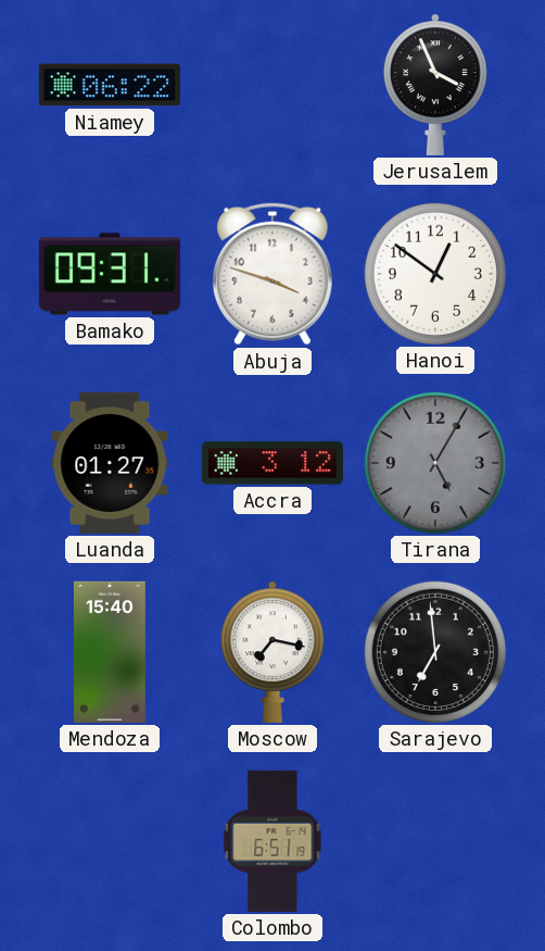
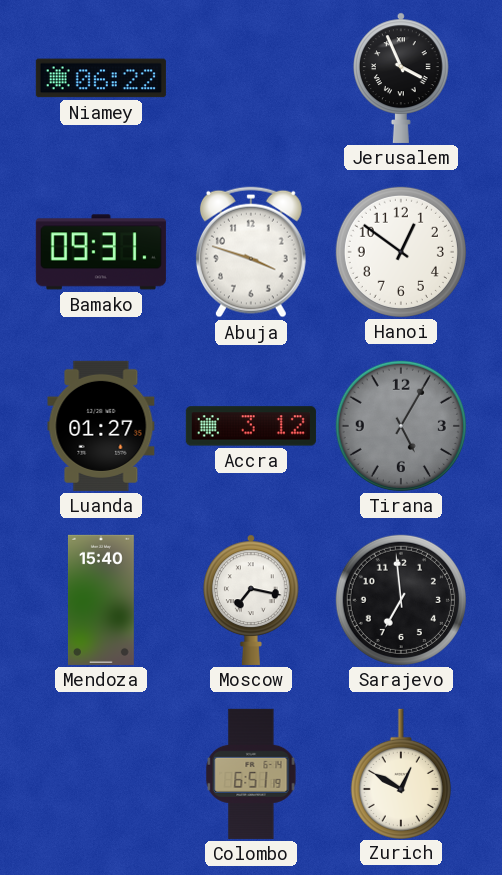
Zurich: none -> 12:50 (401, 773)
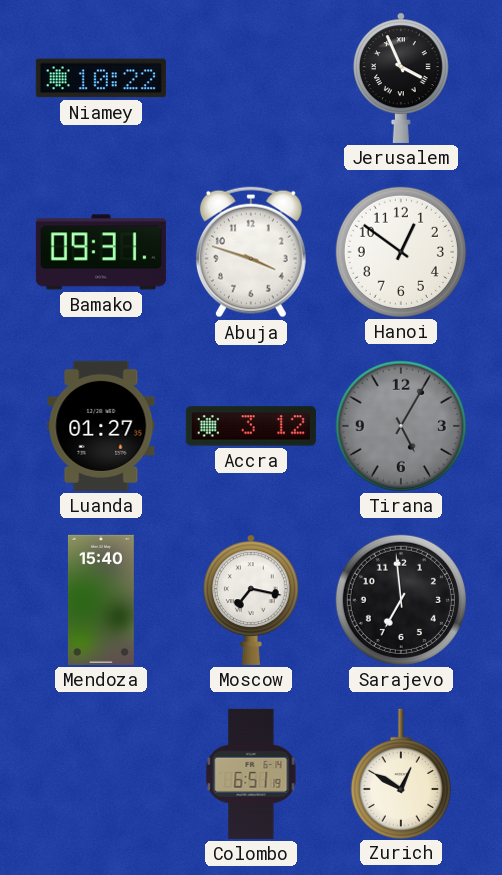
Niamey: 06:22 -> 10:22 (101, 78)
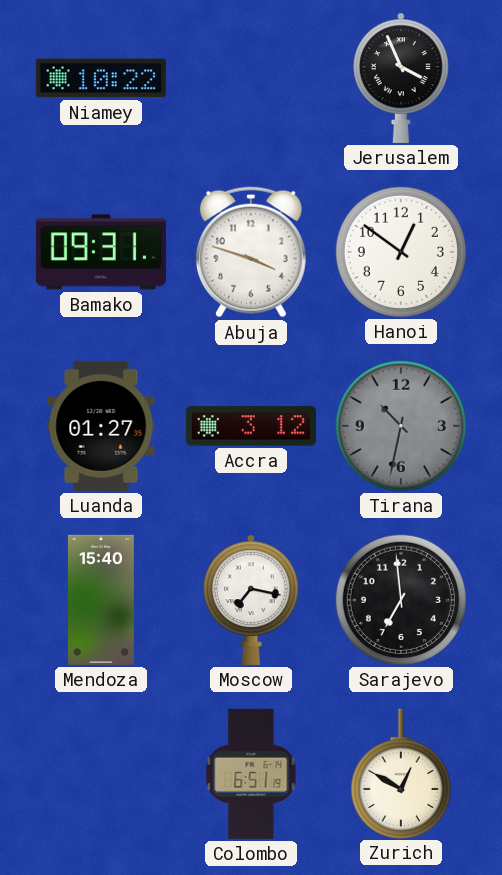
Tirana: 5:05 -> 10:32 (401, 426)
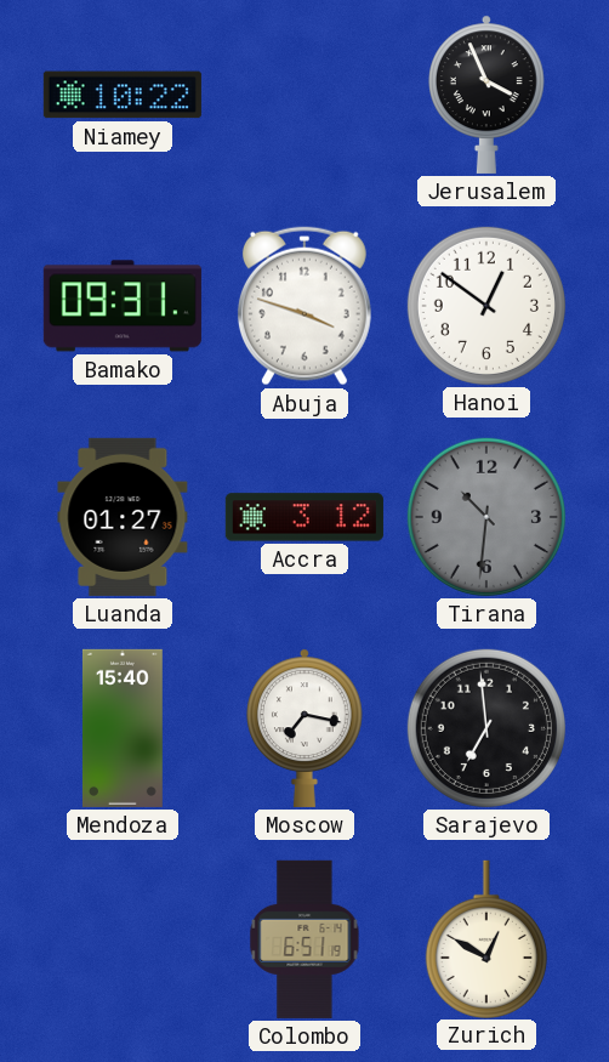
Tirana: 10:32 -> 10:31 (486, 517)
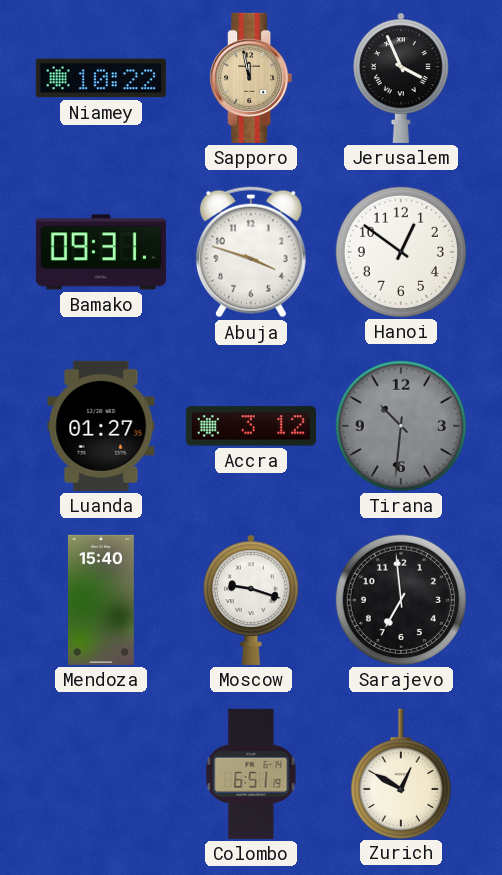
Sapporo: none -> 11:58 (251, 78)
Moscow: 7:17 -> 9:18 (252, 600)
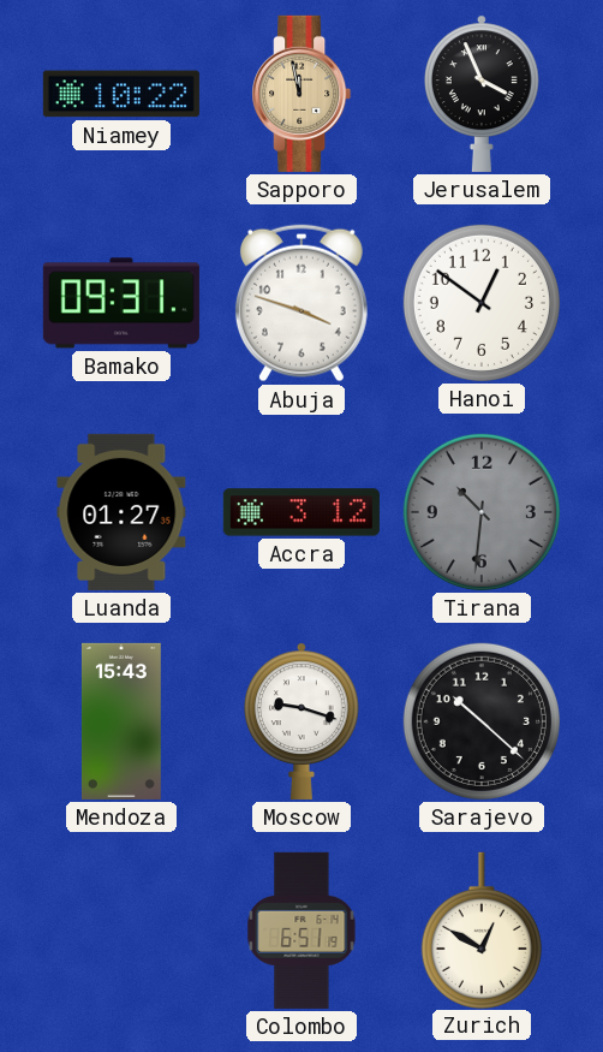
Mendoza: 15:40 -> 15:43 (121, 721)
Sarajevo: 6:59 -> 10:22 (482, 721)
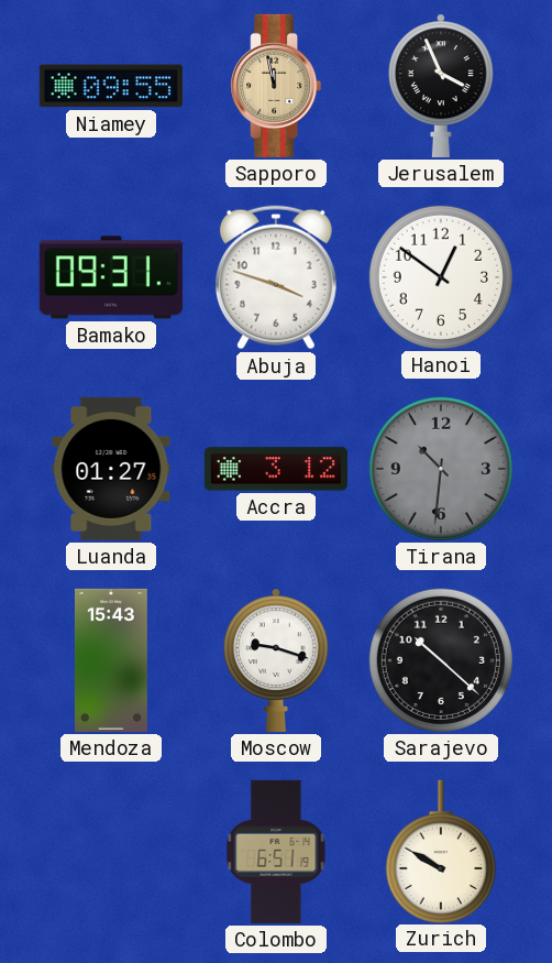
Niamey: 10:22 -> 09:55 (111, 86)
Zurich: 12:50 -> 9:50 (441, 851)
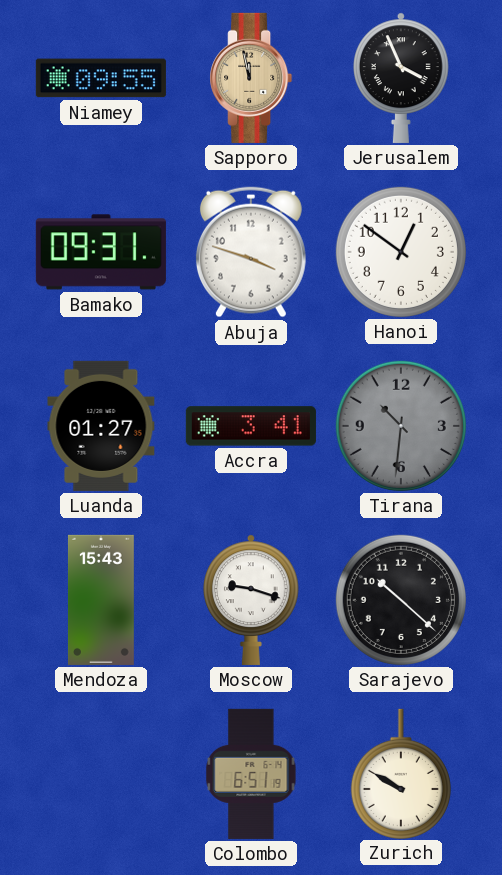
Accra: 3:12 -> 3:41 (251, 426)
